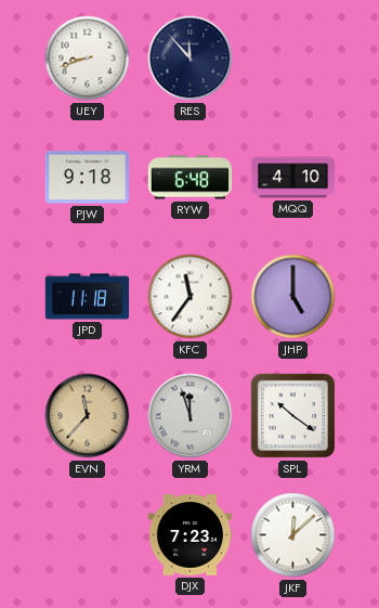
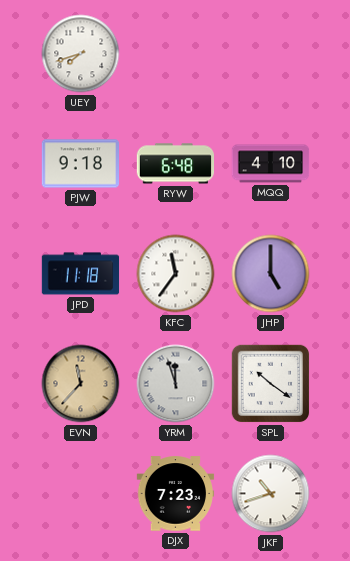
UEY: 8:42 -> 7:42 (81, 54)
RES: 11:53 -> none (191, 59)
JKF: 12:08 -> 10:42 (271, 494)
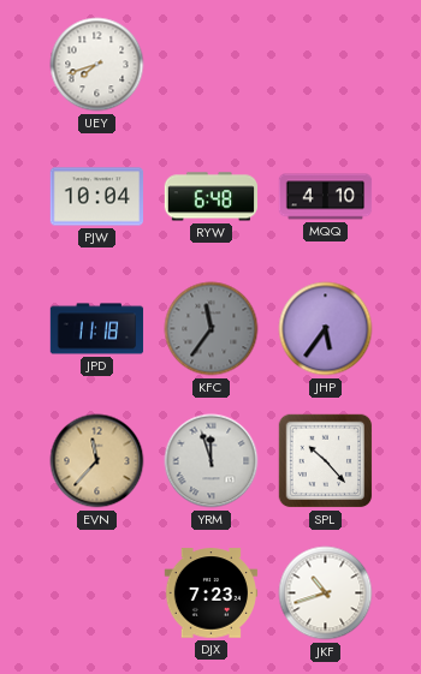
PJW: 9:18 -> 10:04 (96, 197)
KFC dial: white -> grey (212, 329)
JHP: 5:00 -> 5:36 (326, 329)
SPL: 10:21 -> 10:23 (326, 461)
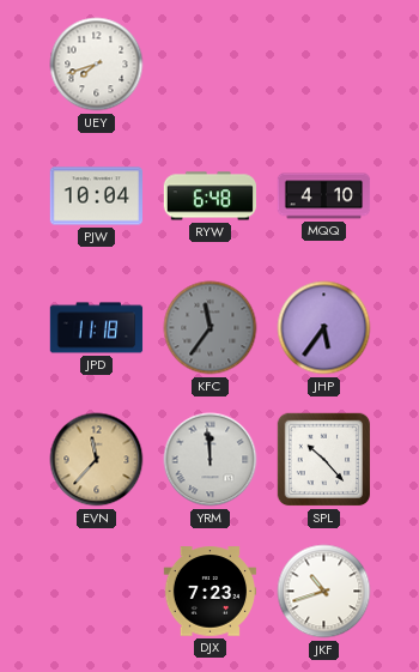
YRM: 11:57 -> 11:59 (211, 460)
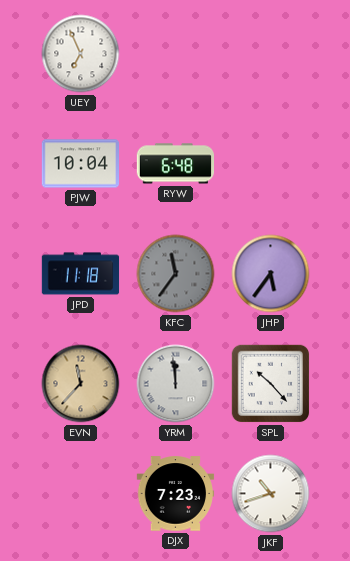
UEY: 7:42 -> 6:56 (81, 54)
MQQ: 4:10 -> none (324, 196)
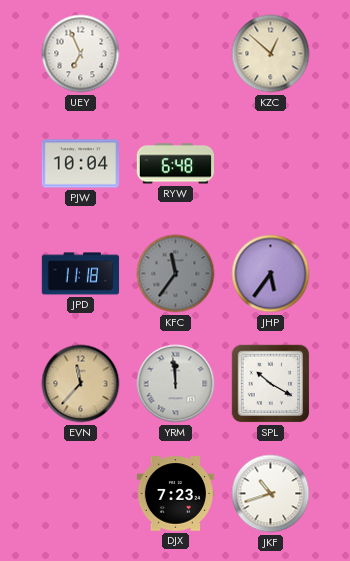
KZC: none -> 12:52 (271, 54)
SPL: 10:23 -> 10:20 (271, 384)
